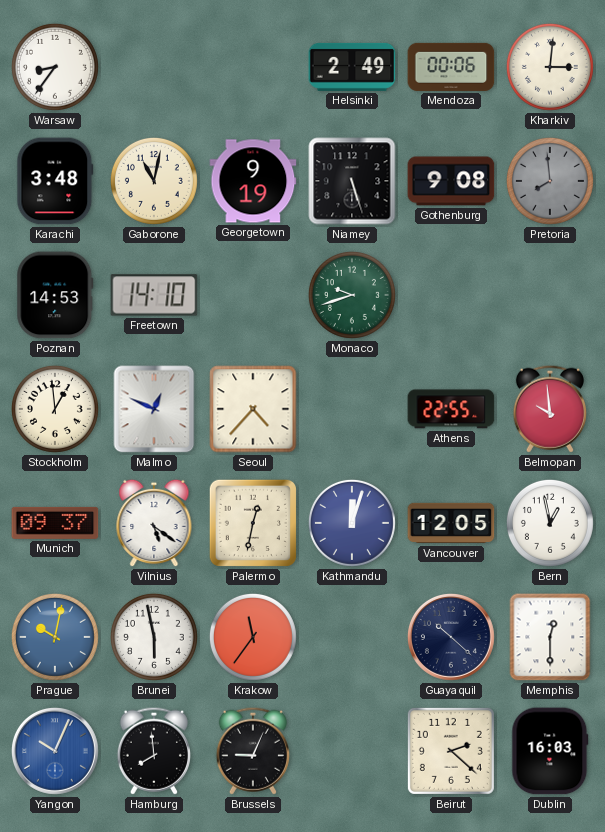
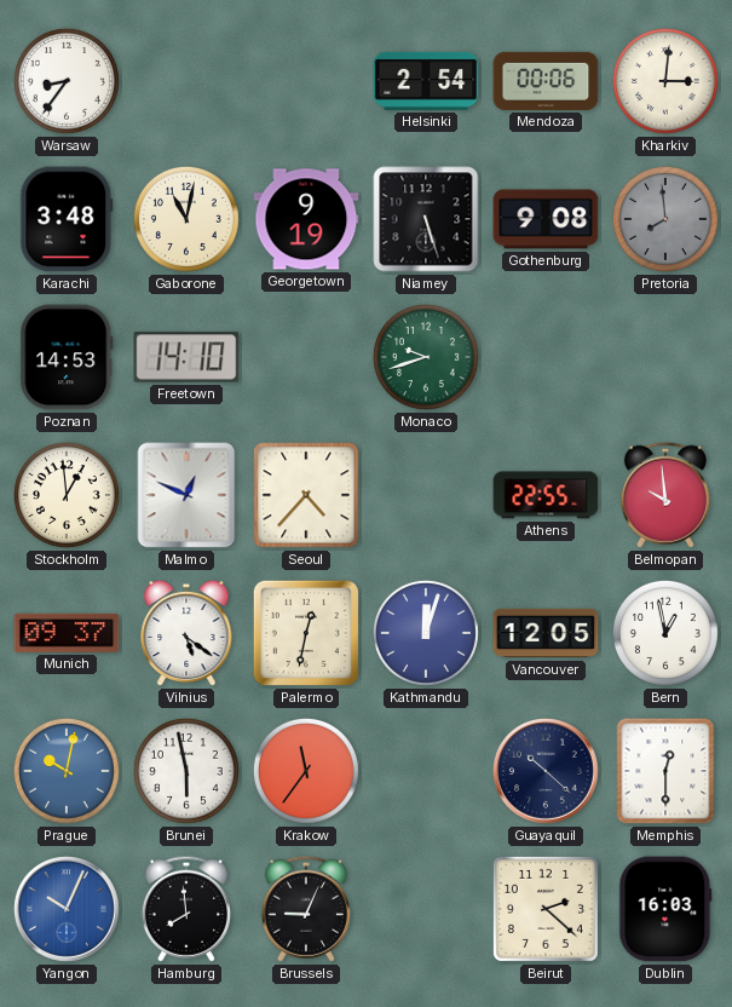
Helsinki: 2:49 -> 2:54 (426, 81)
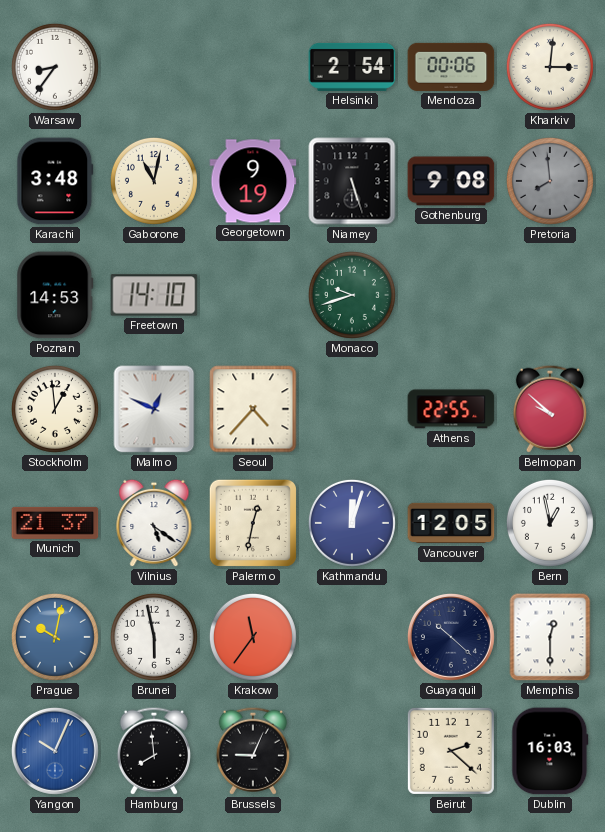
Belmopan: 9:59 -> 9:52 (550, 409)
Munich: 09:37 -> 21:37 (55, 523)
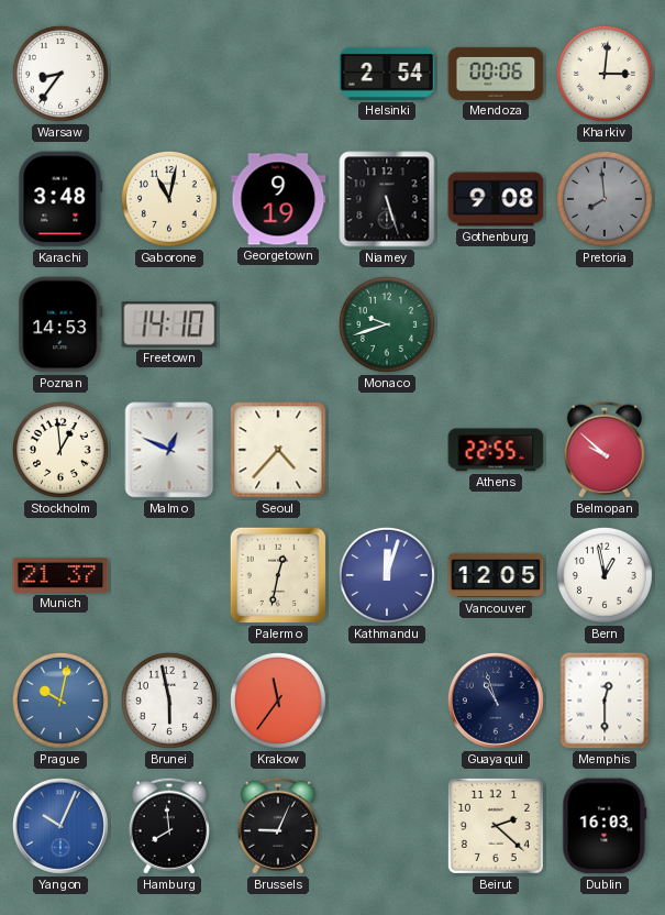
Vilnius: 5:21 -> none (154, 523)
Guayaquil: 10:22 -> 10:57 (496, 701)
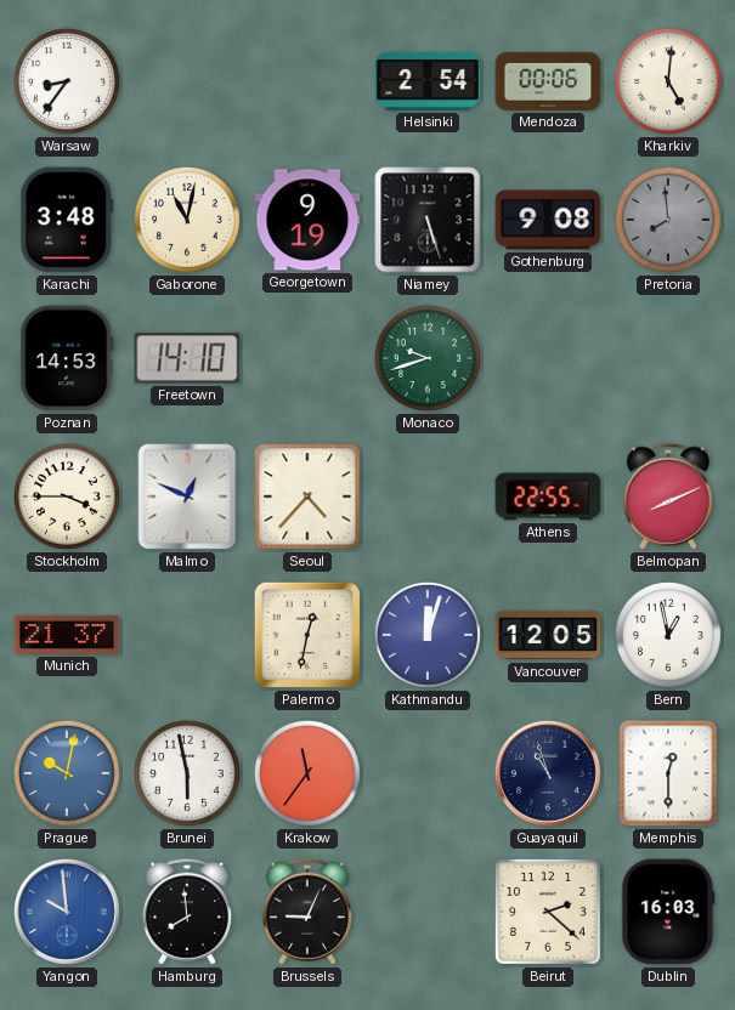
Kharkiv: 3:01 -> 5:01 (668, 81)
Stockholm: 12:59 -> 3:45 (67, 497)
Belmopan: 9:52 -> 8:11 (668, 497)
Yangon: 10:04 -> 9:59 (67, 912)
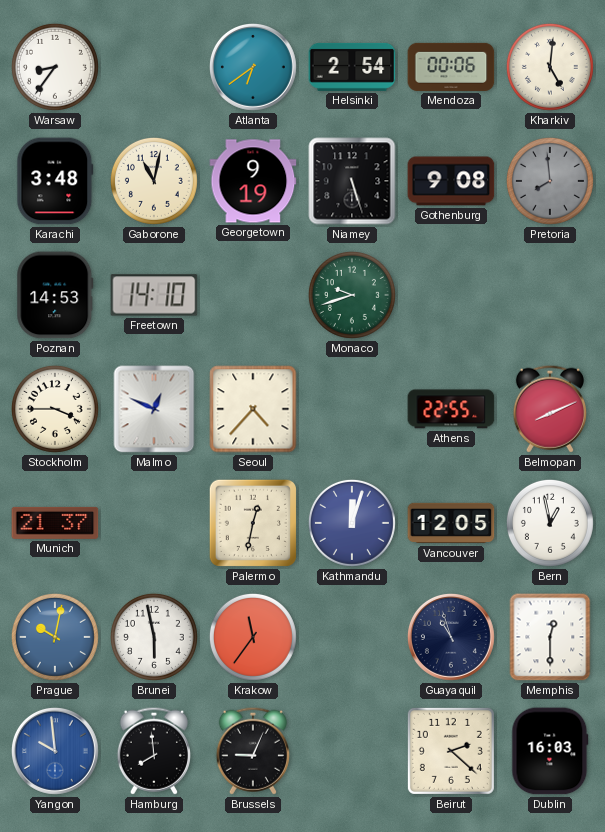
Atlanta: none -> 6:39 (253, 67)
